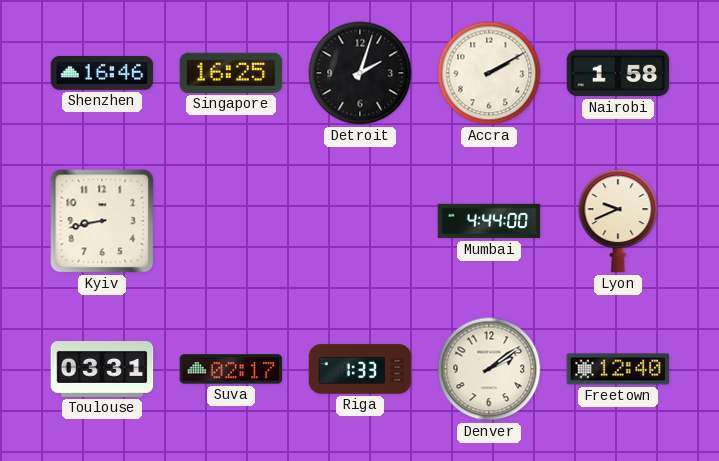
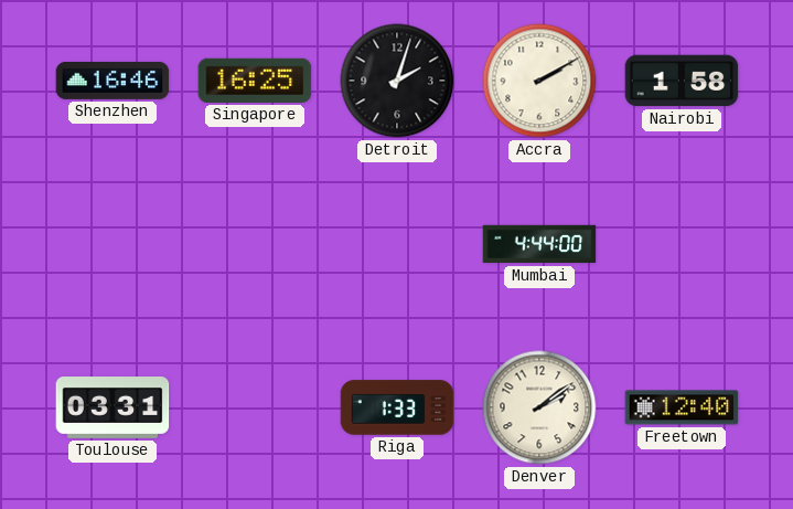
Kyiv: 8:43 -> none (102, 221)
Lyon: 9:41 -> none (618, 221)
Suva: 02:17 -> none (231, 369)
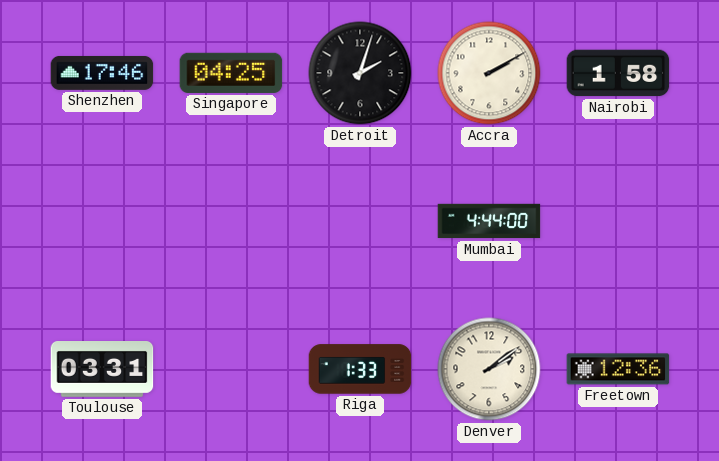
Shenzhen: 16:46 -> 17:46 (102, 73)
Singapore: 16:25 -> 04:25 (231, 73)
Freetown: 12:40 -> 12:36 (618, 369)
